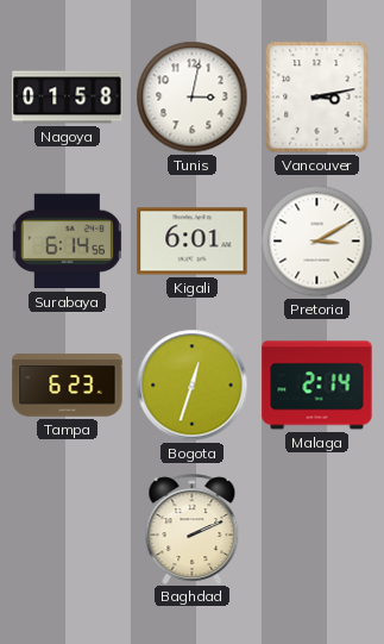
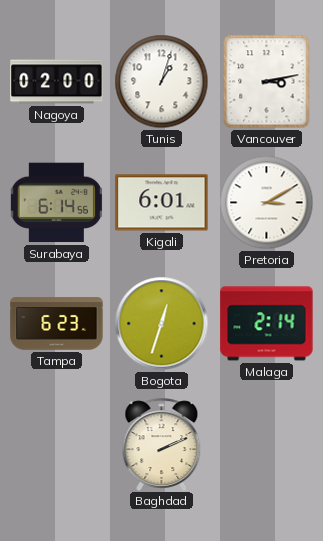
Nagoya: 01:58 -> 02:00 (57, 82)
Tunis: 3:02 -> 1:03 (162, 82)
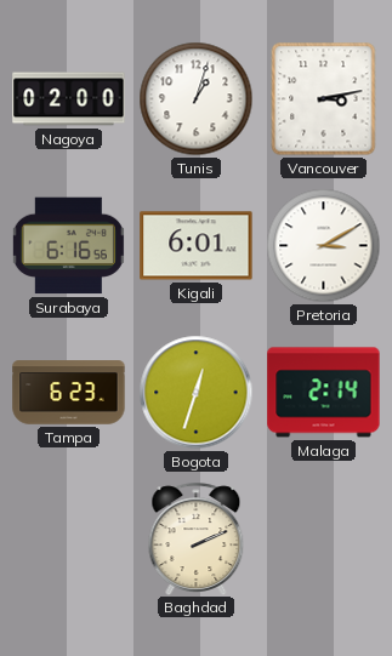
Surabaya: 6:14 -> 6:16 (68, 246)
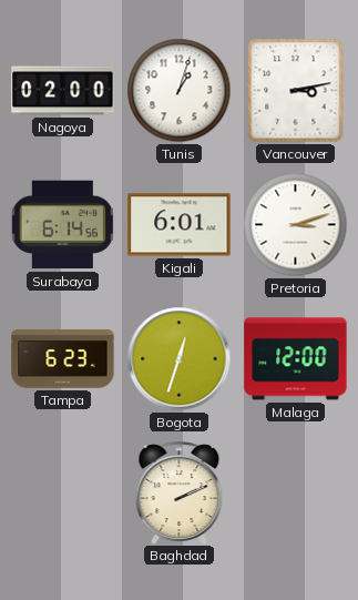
Surabaya: 6:16 -> 6:14 (62, 225)
Pretoria: 3:10 -> 3:12 (296, 225)
Malaga: 2:14 -> 12:00 (296, 359)
